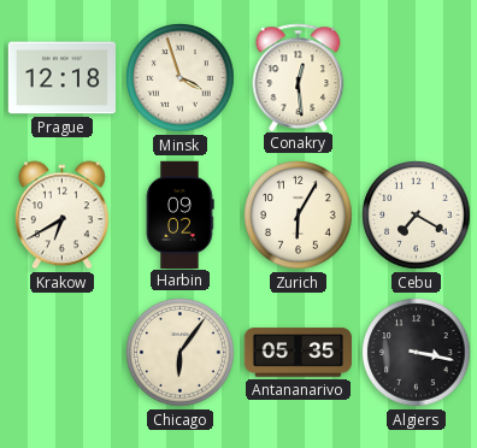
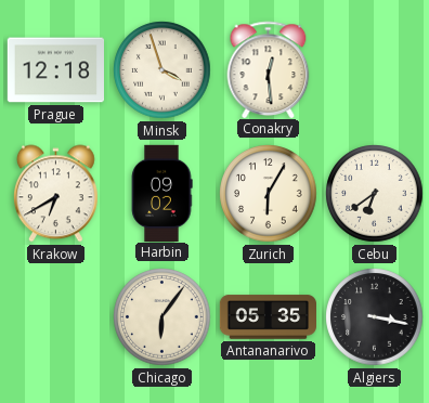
Cebu: 7:20 -> 6:39 (375, 194)
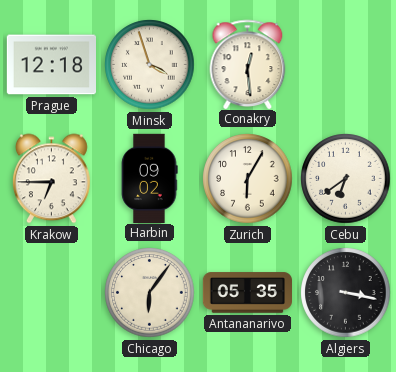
Krakow: 6:40 -> 6:45 (51, 179)
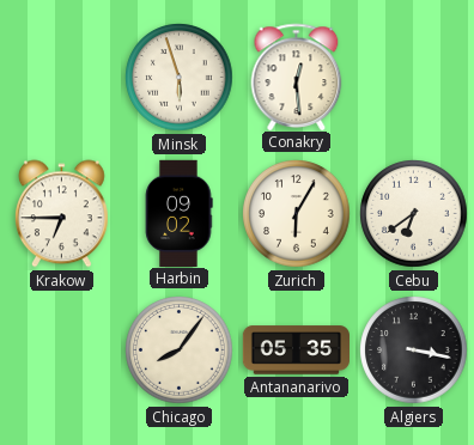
Prague: 12:18 -> none (51, 65)
Minsk: 3:57 -> 5:57 (180, 78)
Chicago: 6:06 -> 8:06 (180, 350)
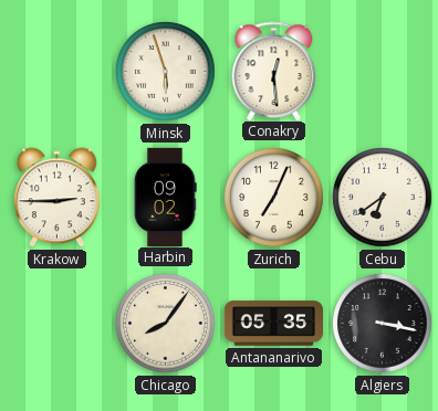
Krakow: 6:45 -> 2:45 (56, 198)
Zurich: 6:05 -> 7:04 (274, 198)
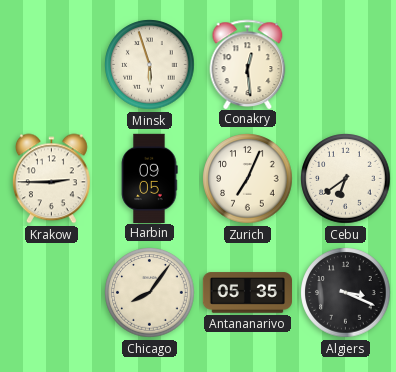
Harbin: 09:02 -> 09:05 (149, 178)
Algiers: 3:17 -> 3:19 (346, 293)
